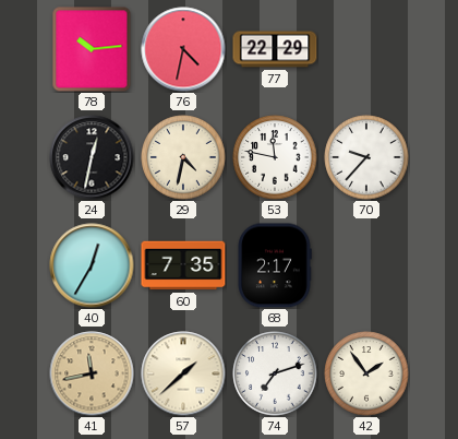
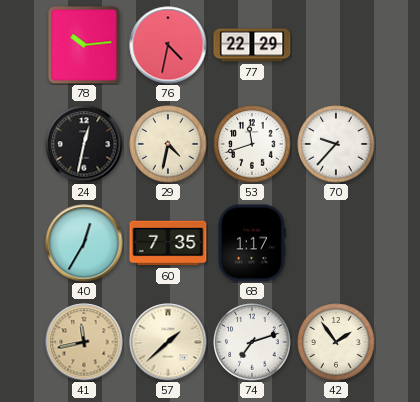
53: 11:47 -> 11:42 (252, 144)
68: 2:17 -> 1:17 (252, 243)
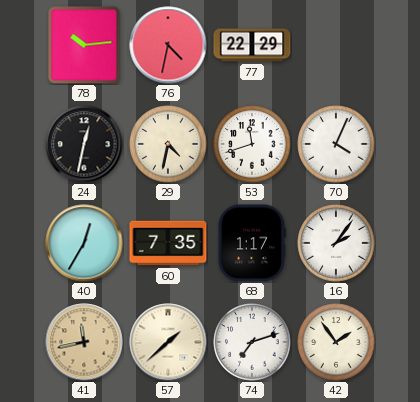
70: 9:37 -> 4:04 (336, 144)
16: none -> 2:06 (336, 243)
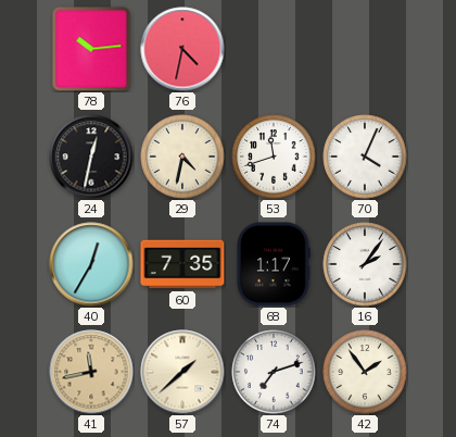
77: 22:29 -> none (252, 45)
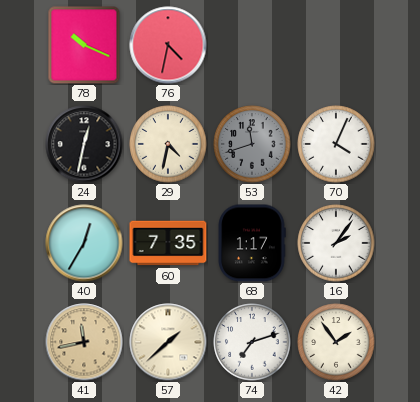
78: 10:14 -> 10:19 (84, 45)
53 dial: white -> grey (252, 144)
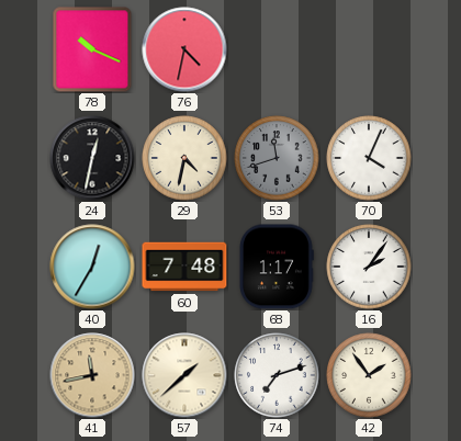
60: 7:35 -> 7:48 (184, 267)
